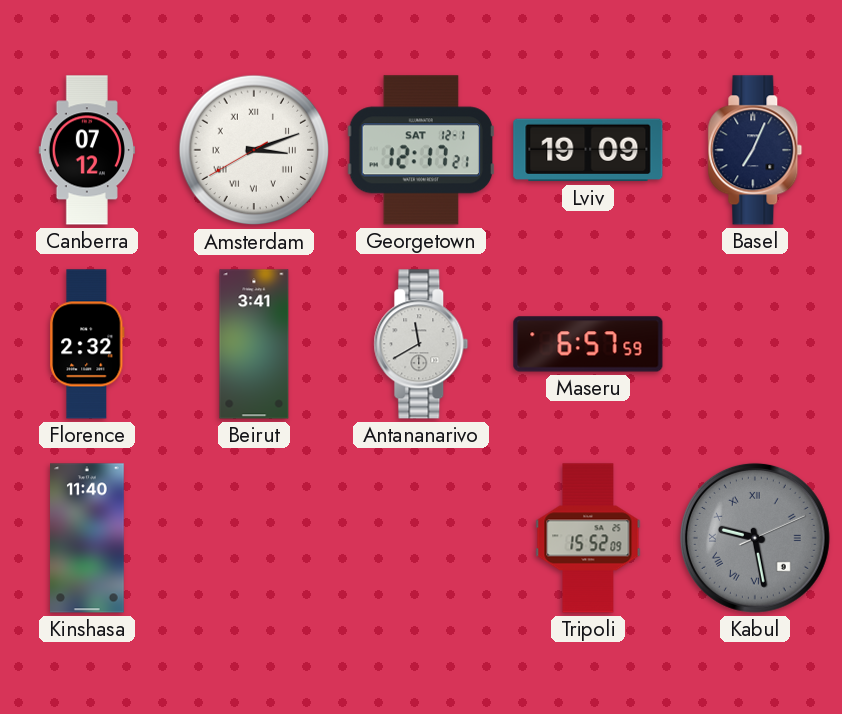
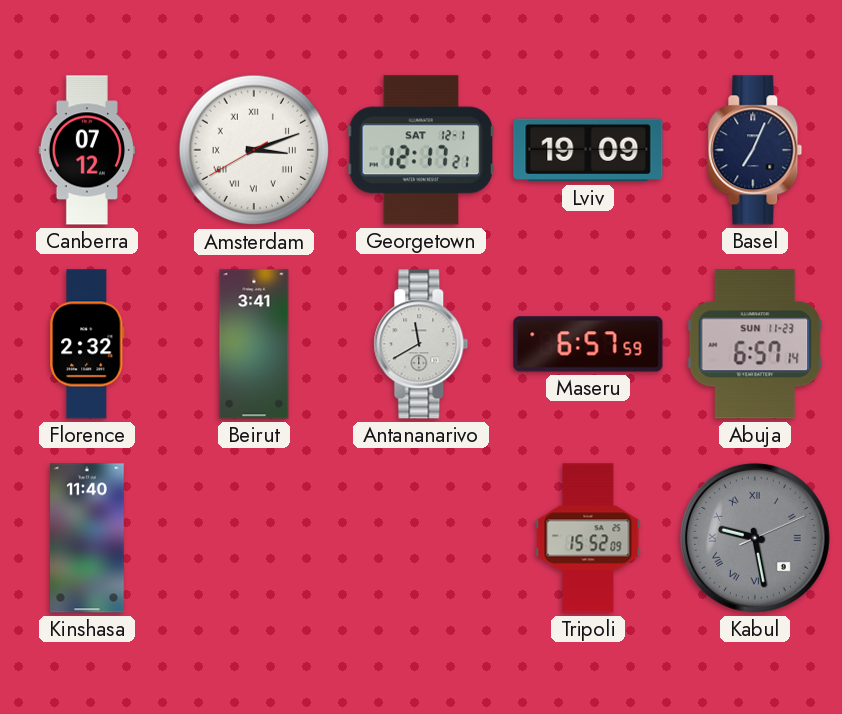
Abuja: none -> 6:57 (755, 344)
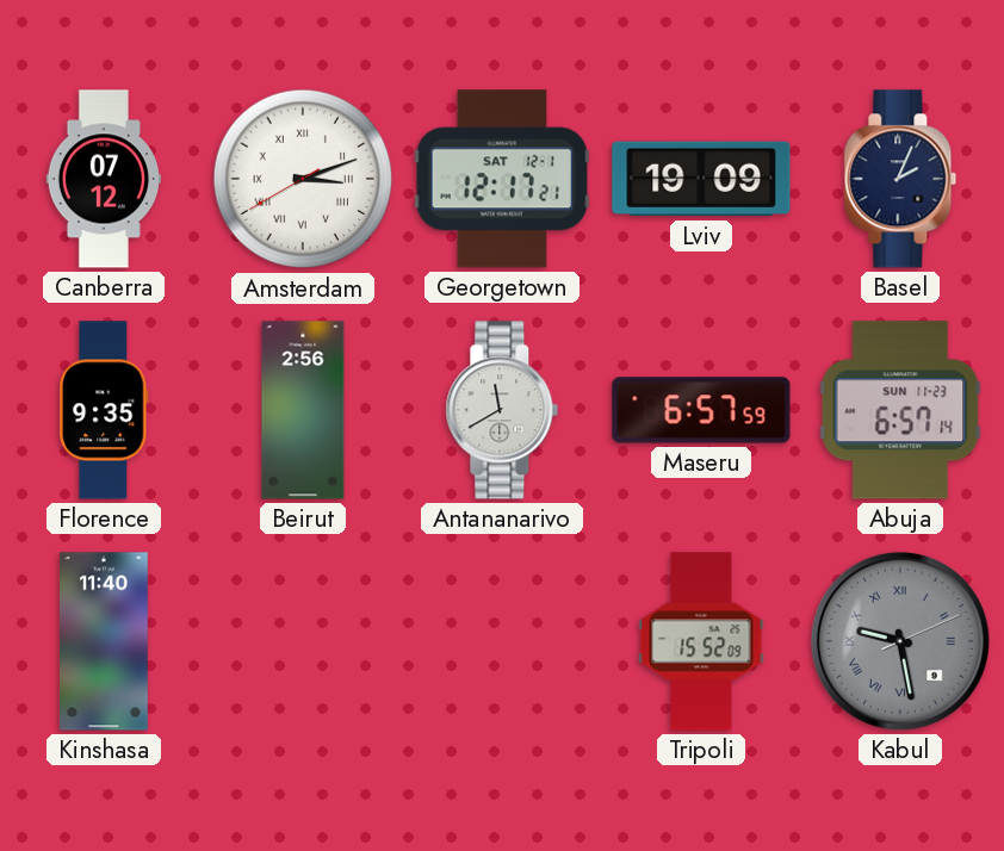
Basel: 7:04 -> 2:04 (900, 179)
Florence: 2:32 -> 9:35 (104, 410)
Beirut: 3:41 -> 2:56 (303, 410)
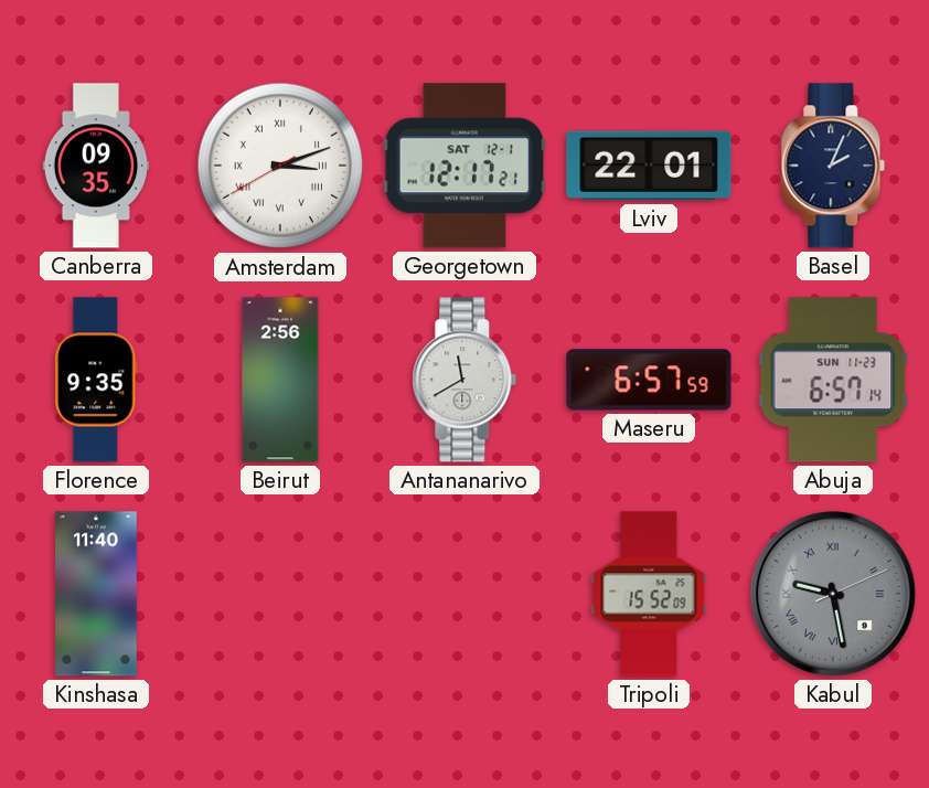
Canberra: 07:12 -> 09:35 (95, 166)
Lviv: 19:09 -> 22:01 (649, 166)
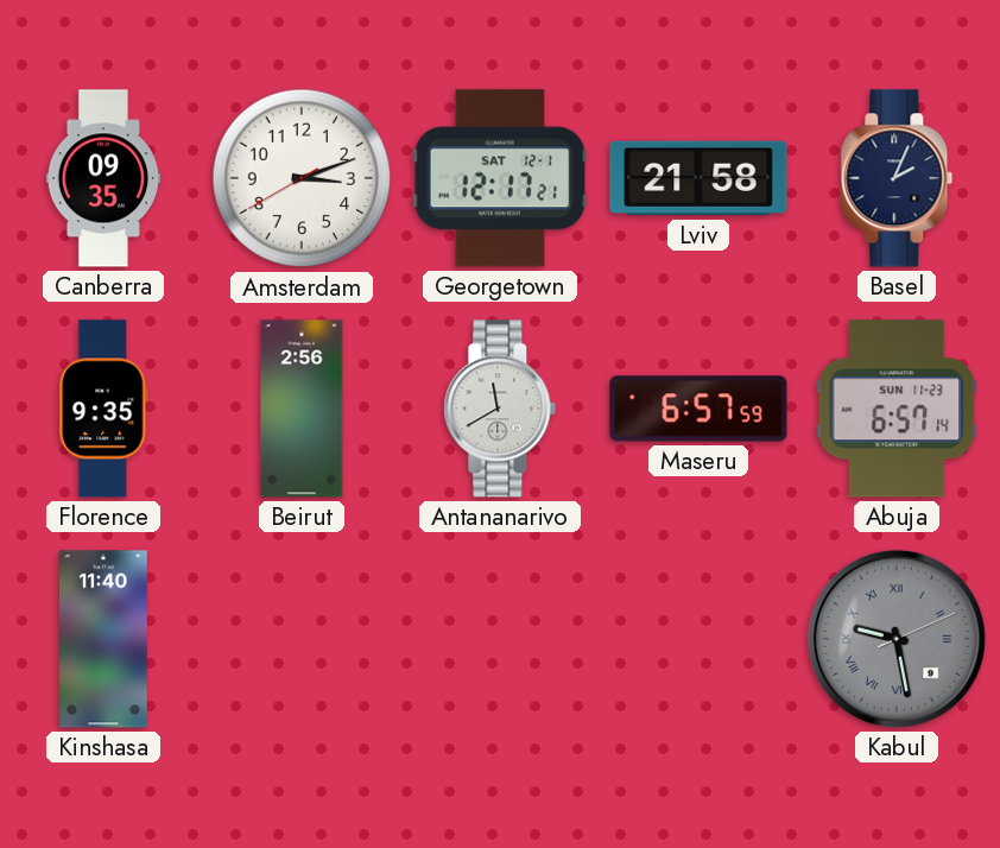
Amsterdam numerals: Roman -> Arabic (302, 178)
Lviv: 22:01 -> 21:58 (698, 178)
Tripoli: 15:52 -> none (649, 594)
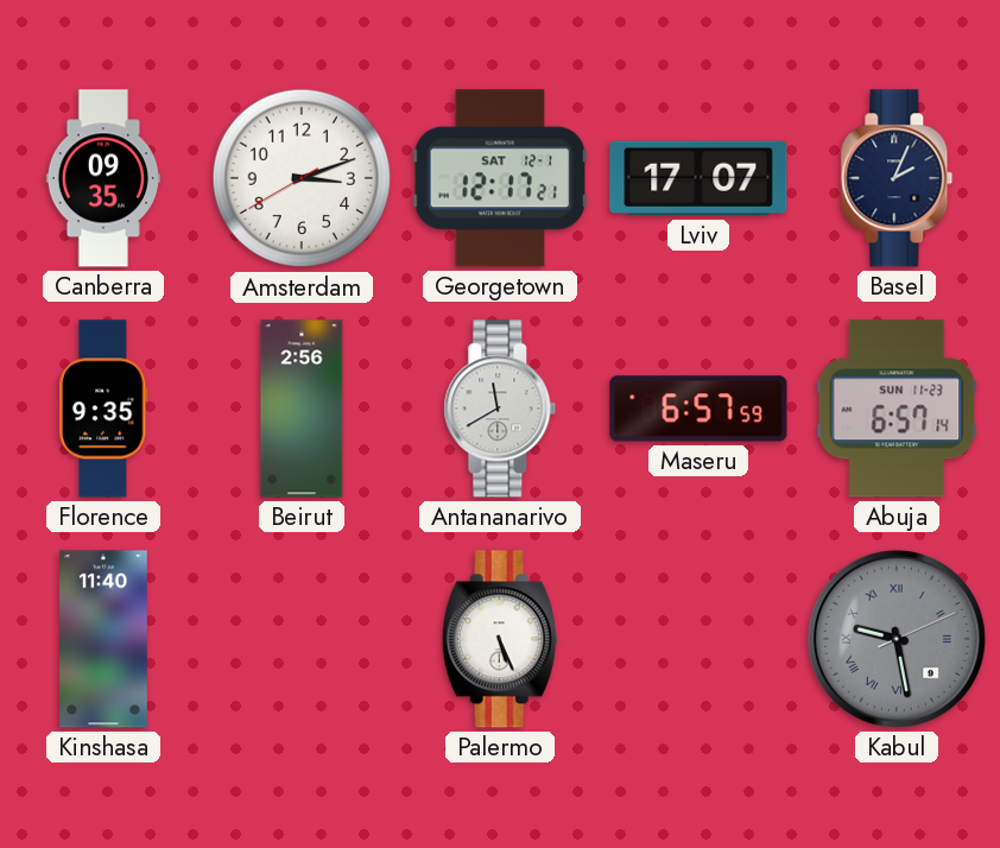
Lviv: 21:58 -> 17:07 (698, 178)
Palermo: none -> 5:26 (500, 639)
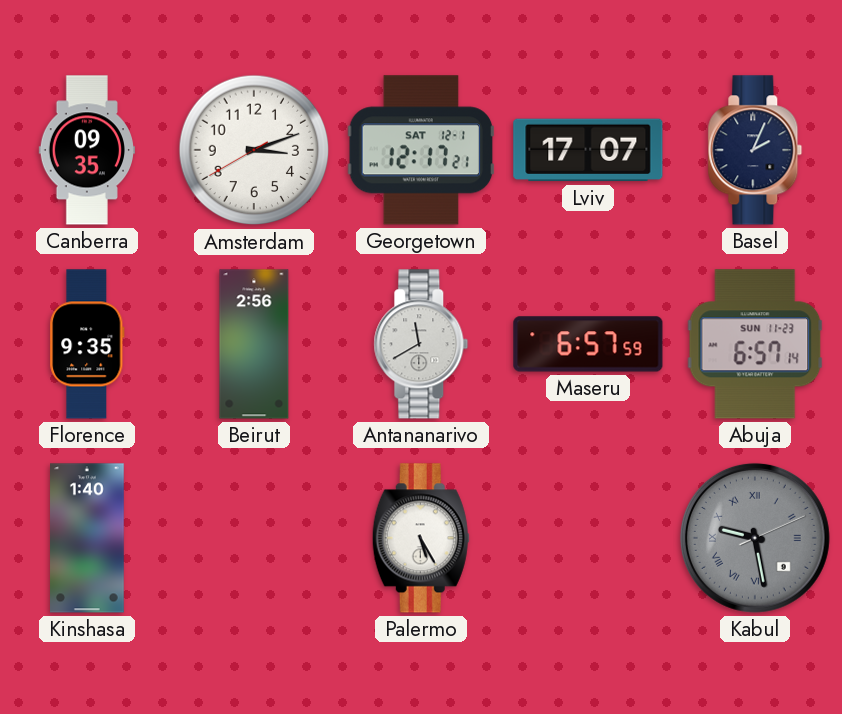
Kinshasa: 11:40 -> 1:40 (87, 538)
Palermo: 5:26 -> 5:25 (421, 538)
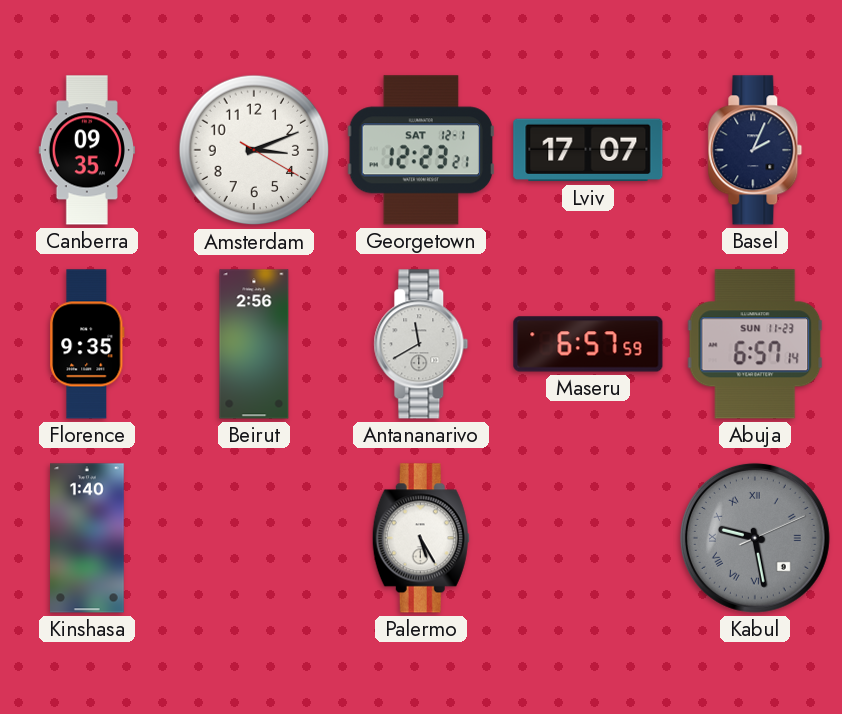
Amsterdam: 3:11:40 -> 3:11:20 (254, 150)
Georgetown: 12:17 -> 12:23 (421, 150)
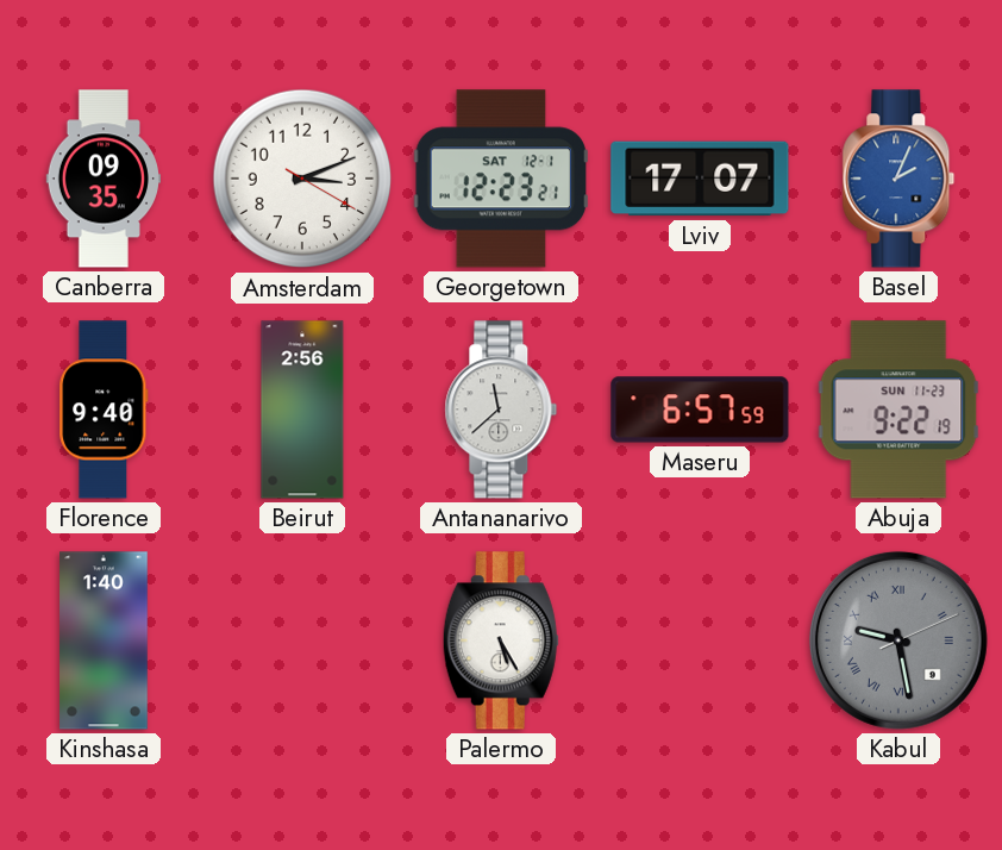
Basel dial: navy -> blue (898, 179)
Florence: 9:35 -> 9:40 (104, 410)
Antananarivo: 11:40 -> 11:38 (501, 410)
Abuja: 6:57 -> 9:22 (898, 410)
